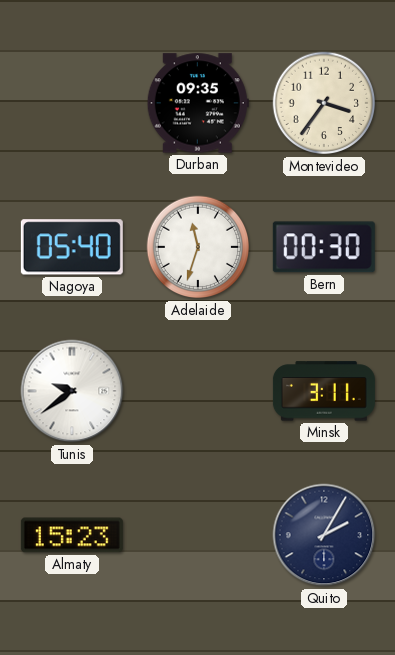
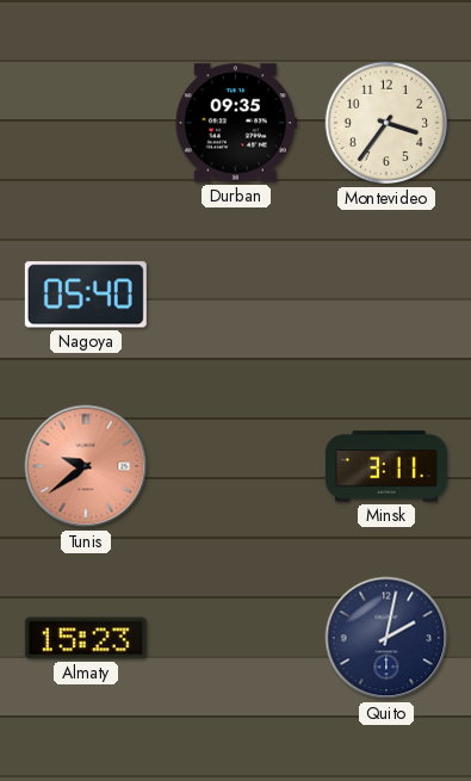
Adelaide: 11:33 -> none (198, 247)
Bern: 00:30 -> none (324, 247)
Tunis dial: white -> salmon (86, 466)
Quito: 2:05 -> 2:02 (386, 638)
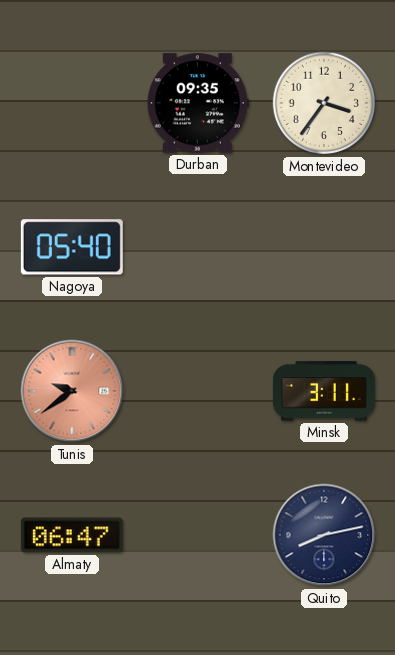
Almaty: 15:23 -> 06:47 (72, 535)
Quito: 2:02 -> 8:13 (324, 535)
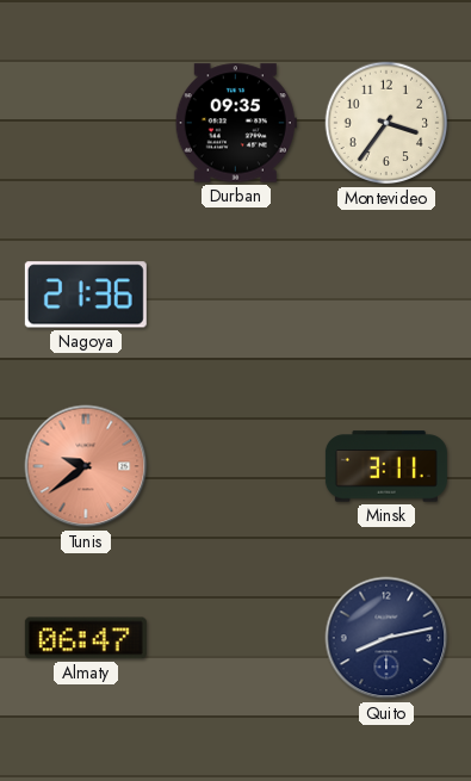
Nagoya: 05:40 -> 21:36 (86, 295)
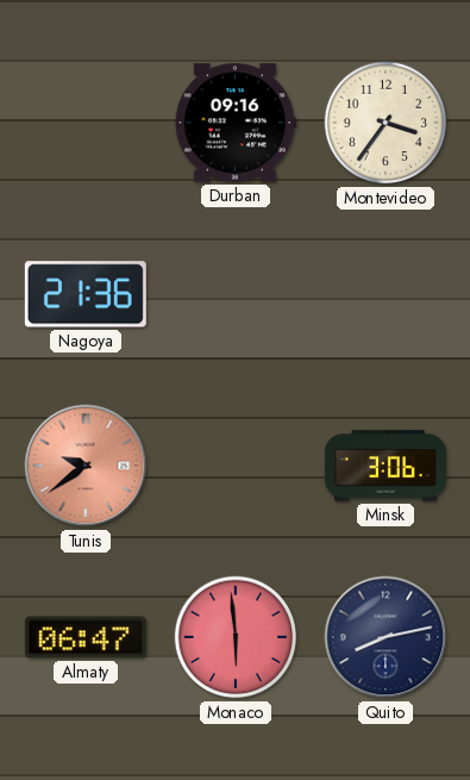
Durban: 09:35 -> 09:16 (236, 123)
Minsk: 3:11 -> 3:06 (386, 466)
Monaco: none -> 5:59 (236, 637)
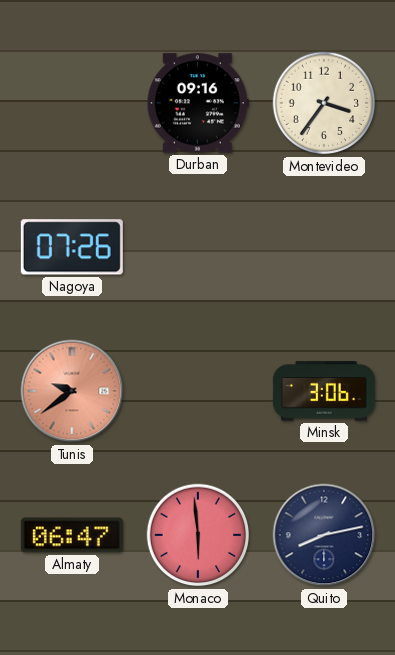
Nagoya: 21:36 -> 07:26 (72, 247)
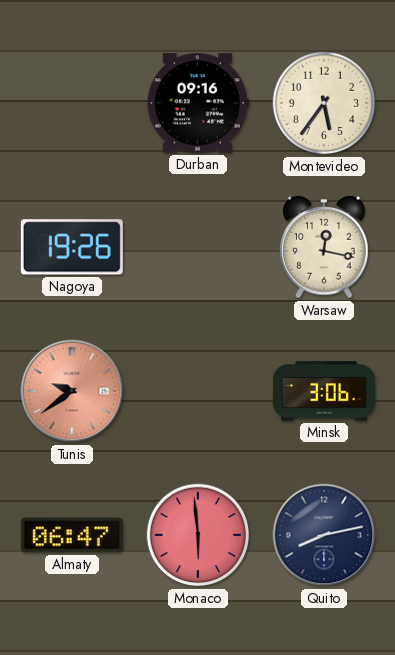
Montevideo: 3:36 -> 5:36 (324, 103)
Nagoya: 07:26 -> 19:26 (72, 247)
Warsaw: none -> 12:17 (324, 248)
